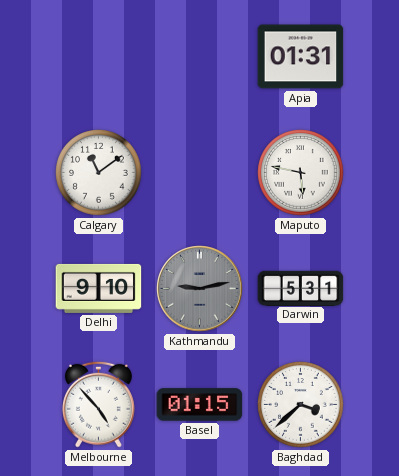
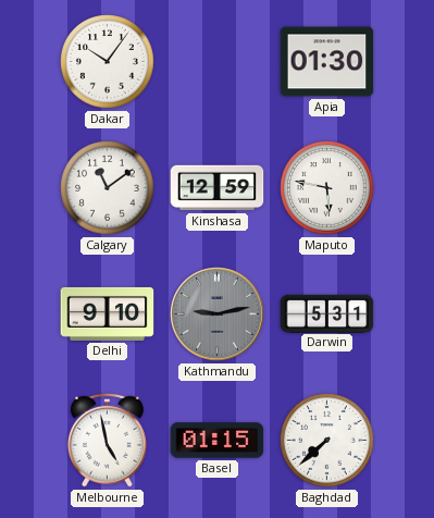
Dakar: none -> 10:06 (108, 62)
Apia: 01:31 -> 01:30 (327, 62)
Kinshasa: none -> 12:59 (218, 188)
Melbourne: 4:53 -> 4:58 (107, 440)
Baghdad: 3:38 -> 7:38 (327, 441)
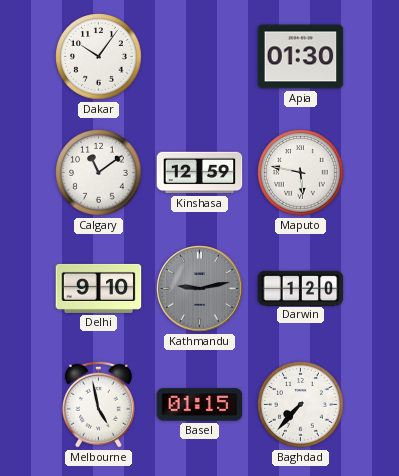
Darwin: 5:31 -> 1:20 (301, 288)
Baghdad: 7:38 -> 7:37 (301, 405)
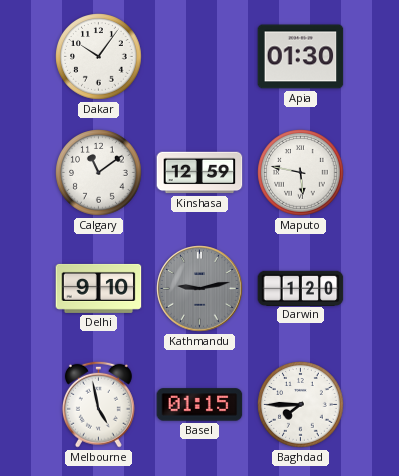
Baghdad: 7:37 -> 7:45 (301, 405)
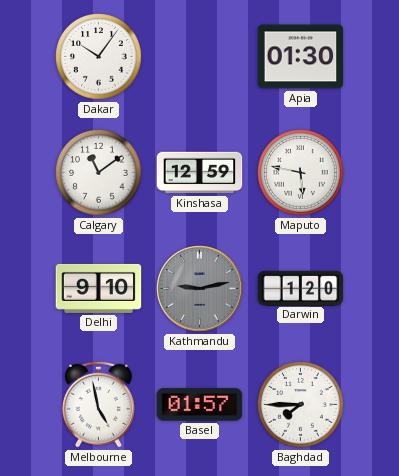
Basel: 01:15 -> 01:57 (200, 405)
